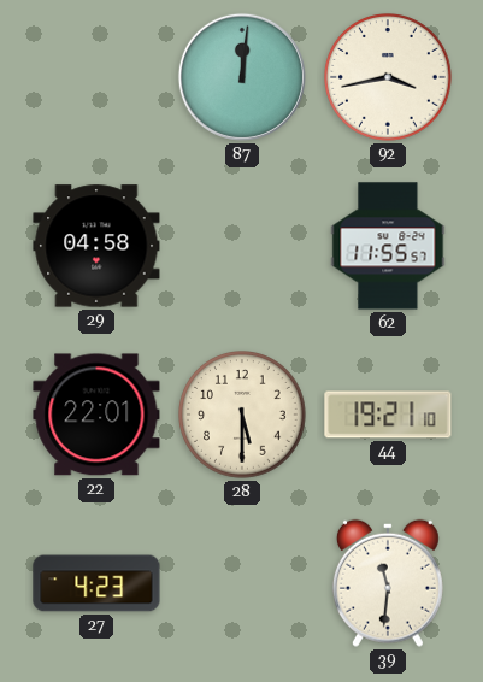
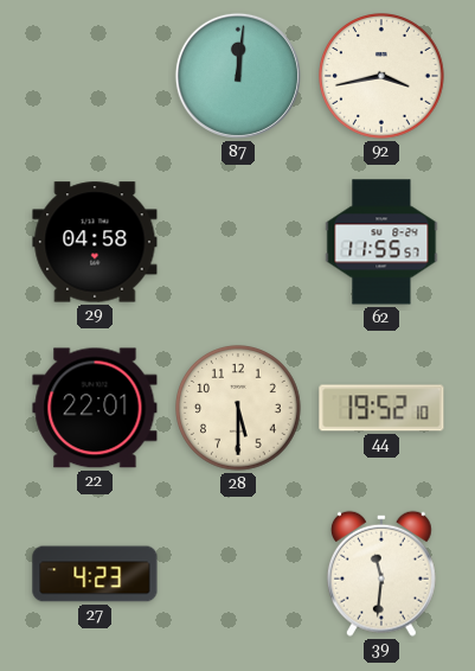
44: 19:21 -> 19:52 (381, 408)
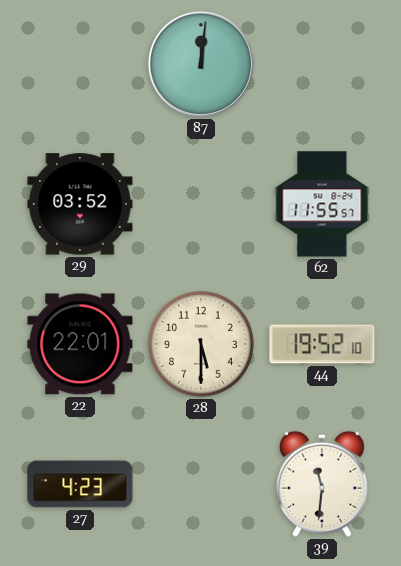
92: 3:43 -> none (383, 77)
29: 04:58 -> 03:52 (80, 204)
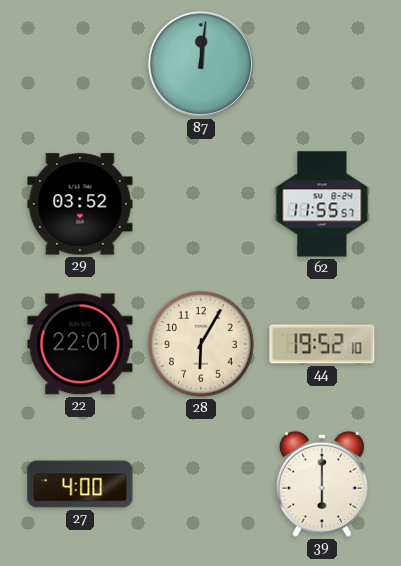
28: 5:30 -> 6:05 (202, 345)
27: 4:23 -> 4:00 (80, 484)
39: 11:31 -> 6:00 (322, 484)
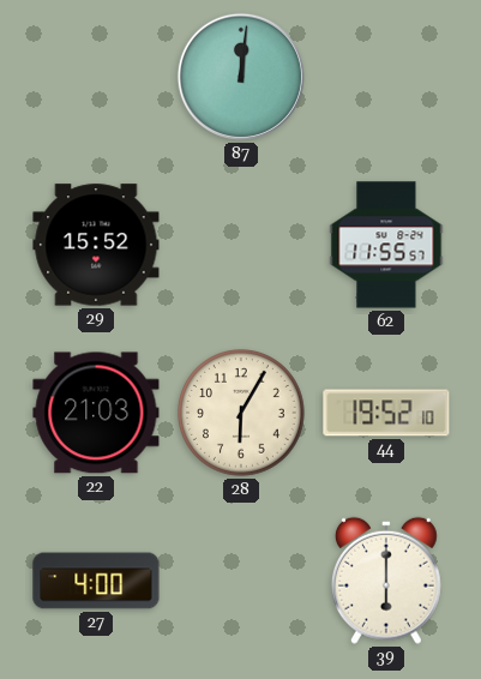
29: 03:52 -> 15:52 (96, 245)
22: 22:01 -> 21:03 (96, 413)
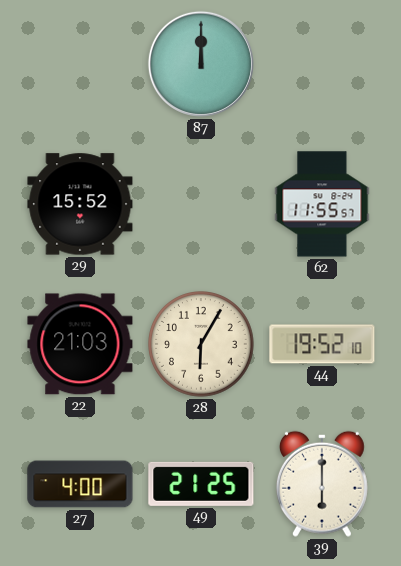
87: 12:01 -> 12:00 (201, 64)
49: none -> 21:25 (201, 484)
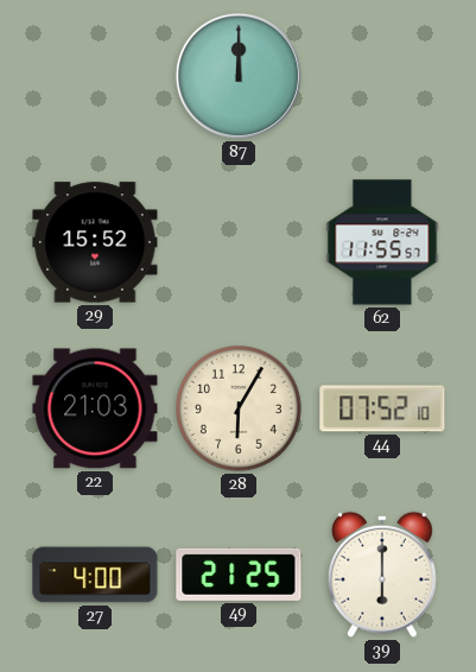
44: 19:52 -> 07:52 (382, 408)
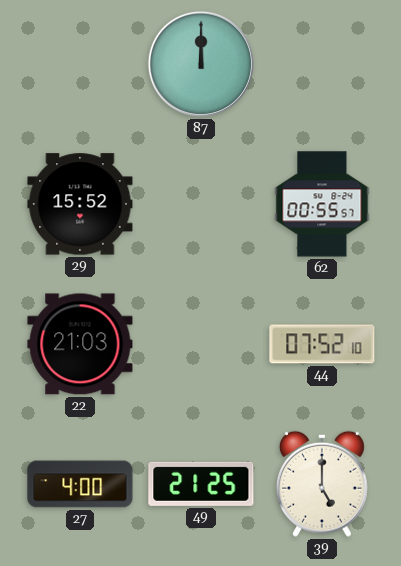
62: 11:55 -> 00:55 (322, 204)
28: 6:05 -> none (240, 410)
39: 6:00 -> 5:00 (322, 484)
